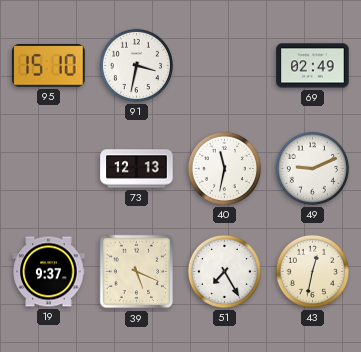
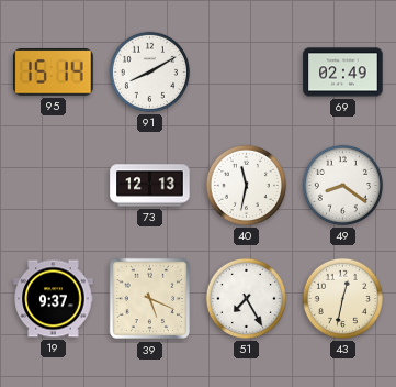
95: 15:10 -> 15:14 (54, 73)
91: 3:32 -> 8:10 (149, 71)
49: 9:11 -> 8:21 (342, 185)
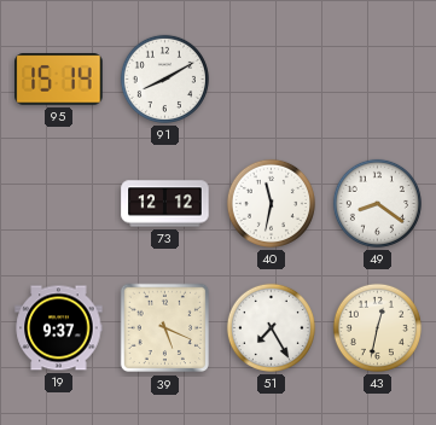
69: 02:49 -> none (343, 73)
73: 12:13 -> 12:12 (165, 204)
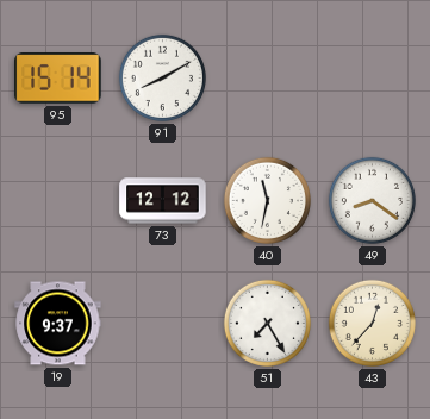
39: 5:19 -> none (165, 328)
43: 12:32 -> 12:37 (372, 323)
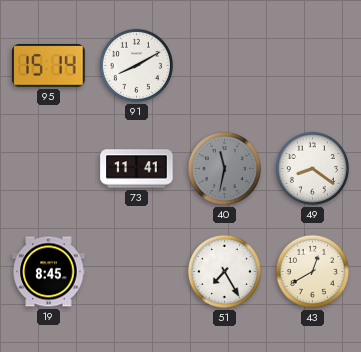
73: 12:12 -> 11:41 (137, 169)
40 dial: white -> grey (224, 168)
19: 9:37 -> 8:45 (49, 272)
43: 12:37 -> 12:40 (312, 271)
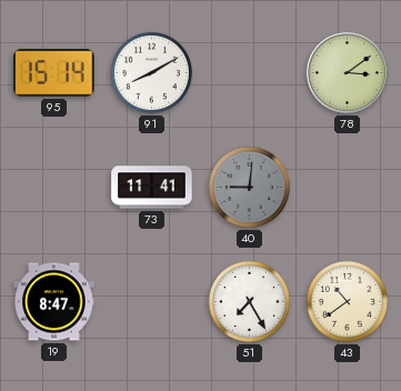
78: none -> 3:09 (348, 73)
40: 11:32 -> 9:01 (249, 187)
49: 8:21 -> none (312, 168)
19: 8:45 -> 8:47 (54, 302)
43: 12:40 -> 10:39 (347, 301)
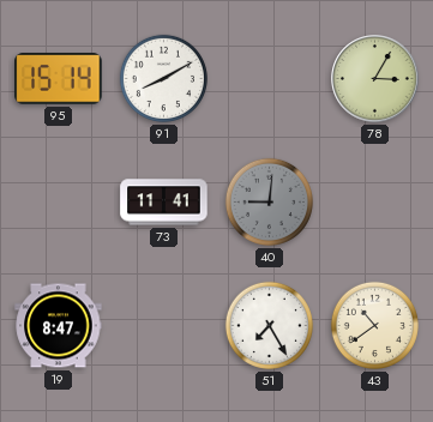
78: 3:09 -> 3:05 (375, 79)
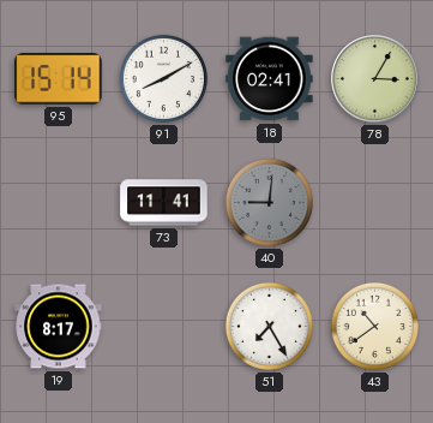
18: none -> 02:41 (270, 79)
19: 8:47 -> 8:17 (59, 327)
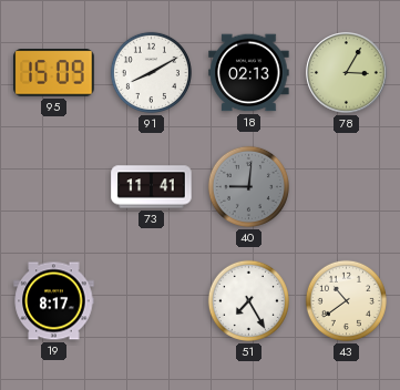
95: 15:14 -> 15:09 (54, 73)
18: 02:41 -> 02:13 (249, 73)
